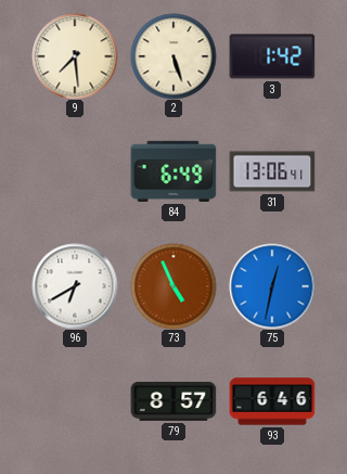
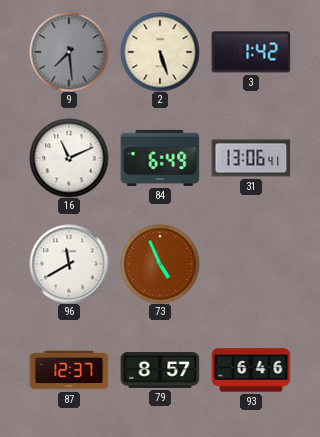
9 dial: cream -> grey (69, 52)
16: none -> 11:11 (69, 158)
96: 6:40 -> 11:40 (69, 264)
75: 12:32 -> none (272, 286)
87: none -> 12:37 (69, 370)
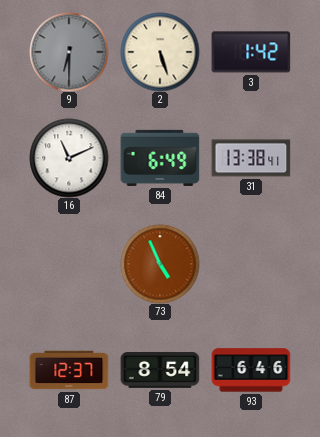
9: 7:29 -> 6:30 (69, 52)
31: 13:06 -> 13:38 (251, 158)
96: 11:40 -> none (69, 264)
79: 8:57 -> 8:54 (160, 370)
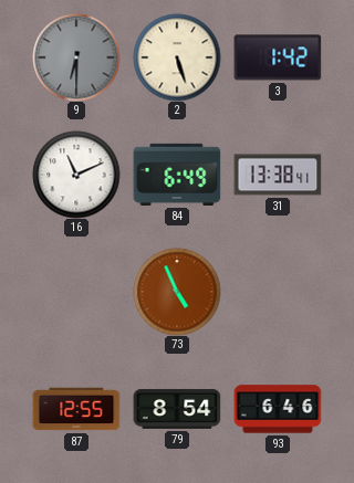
87: 12:37 -> 12:55 (76, 409)
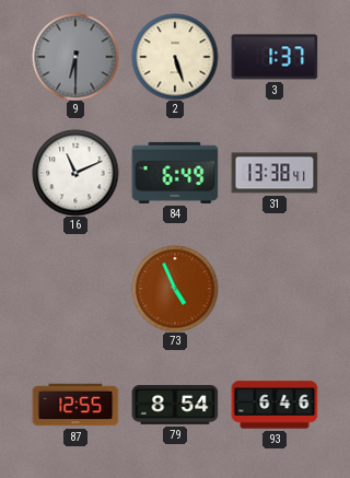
3: 1:42 -> 1:37 (275, 57)
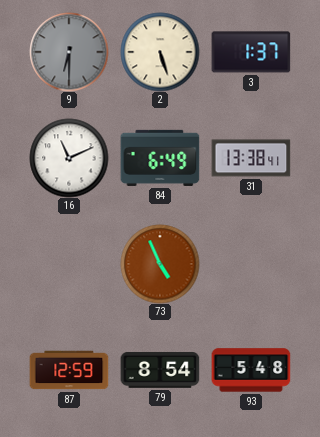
87: 12:55 -> 12:59 (69, 370)
93: 6:46 -> 5:48 (251, 370)
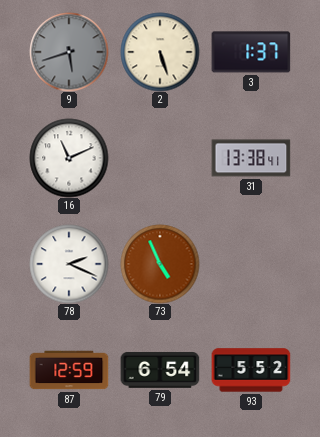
9: 6:30 -> 5:42 (69, 52)
84: 6:49 -> none (160, 158)
78: none -> 2:19 (69, 264)
79: 8:54 -> 6:54 (160, 370)
93: 5:48 -> 5:52 (251, 370)
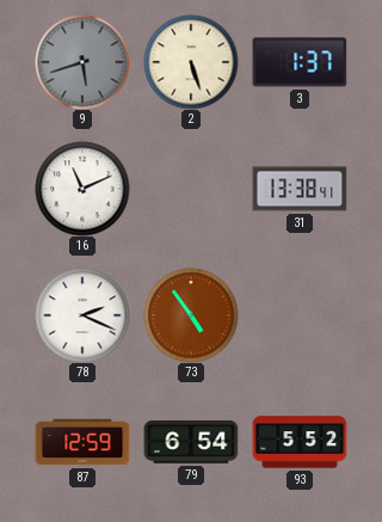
73: 4:56 -> 4:54 (191, 315)
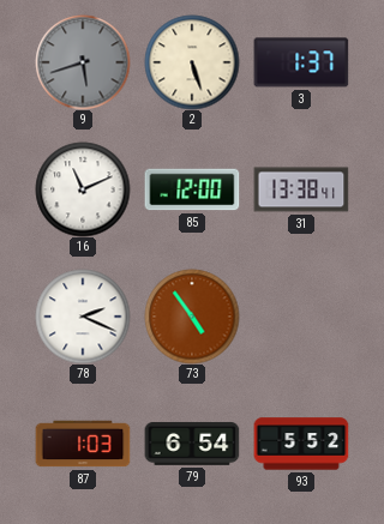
85: none -> 12:00 (192, 189)
87: 12:59 -> 1:03 (83, 444)
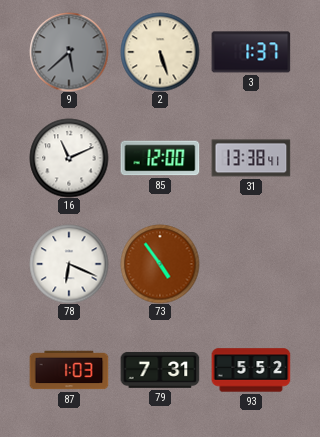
9: 5:42 -> 5:38 (69, 52)
78: 2:19 -> 6:19 (69, 264)
79: 6:54 -> 7:31 (160, 370)
